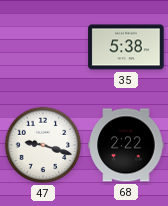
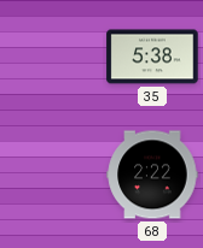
47: 9:18 -> none (43, 145)
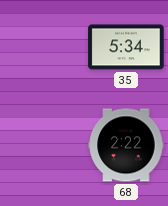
35: 5:38 -> 5:34 (126, 47)
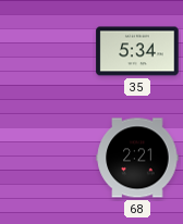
68: 2:22 -> 2:21 (137, 158)
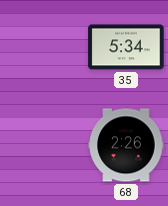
68: 2:21 -> 2:26 (126, 145)
